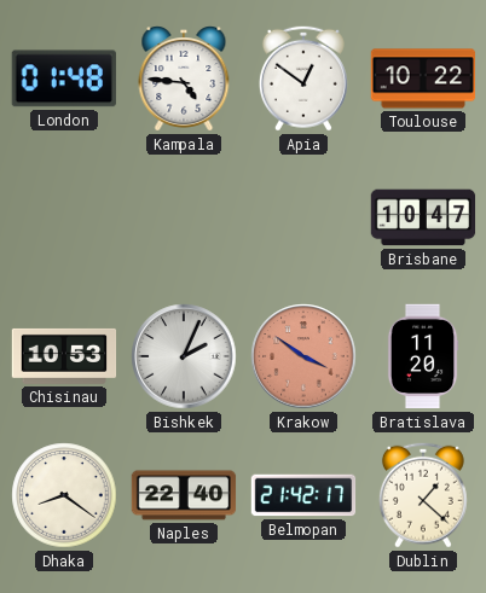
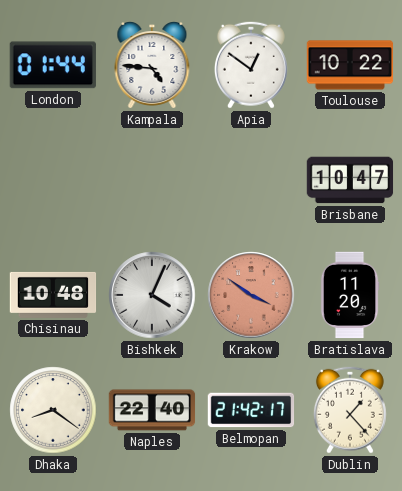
London: 01:48 -> 01:44 (53, 65)
Chisinau: 10:53 -> 10:48 (53, 295)
Bishkek: 2:04 -> 4:04 (152, 295)
Dublin: 1:22 -> 1:23 (350, 410)
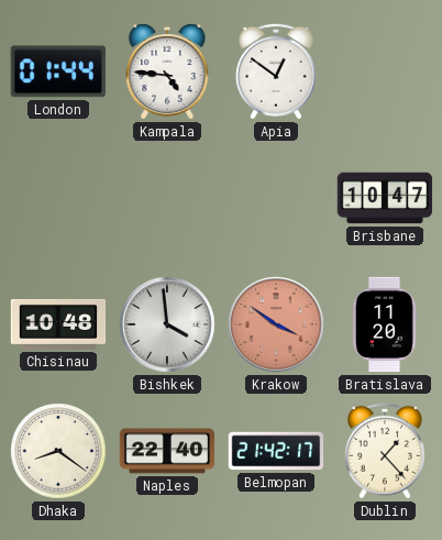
Toulouse: 10:22 -> none (350, 65)
Bishkek: 4:04 -> 3:59 (167, 324)
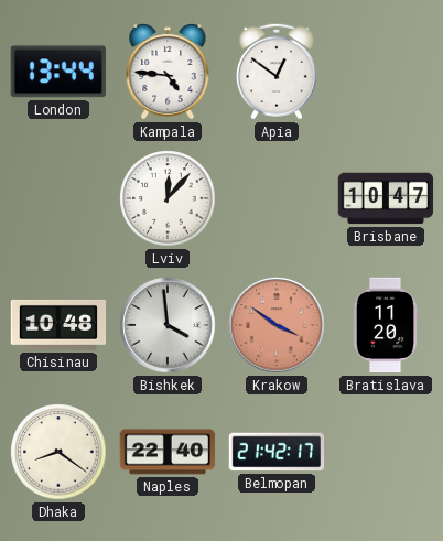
London: 01:44 -> 13:44 (58, 72)
Lviv: none -> 12:07 (168, 198)
Dublin: 1:23 -> none (385, 451)
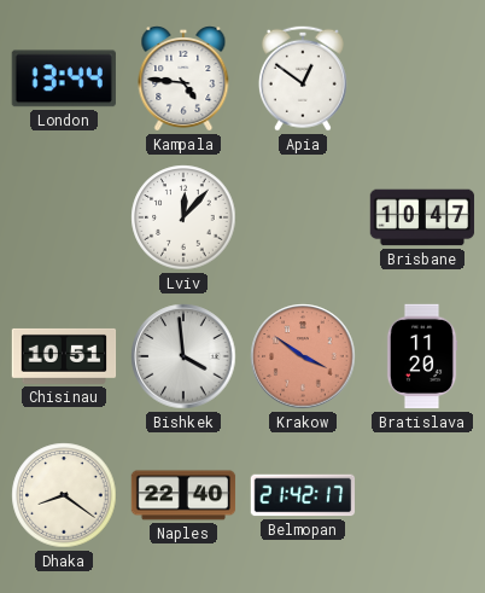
Chisinau: 10:48 -> 10:51 (64, 356)
